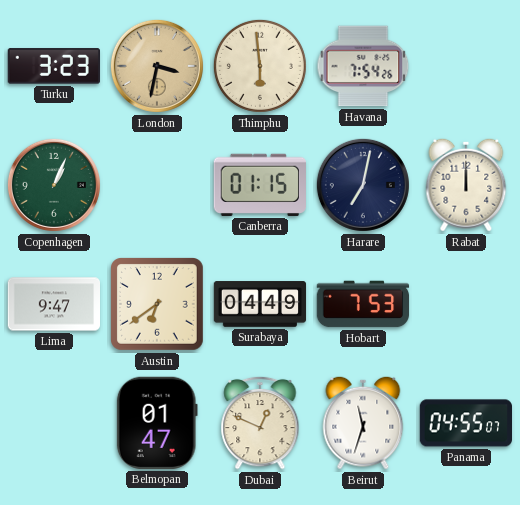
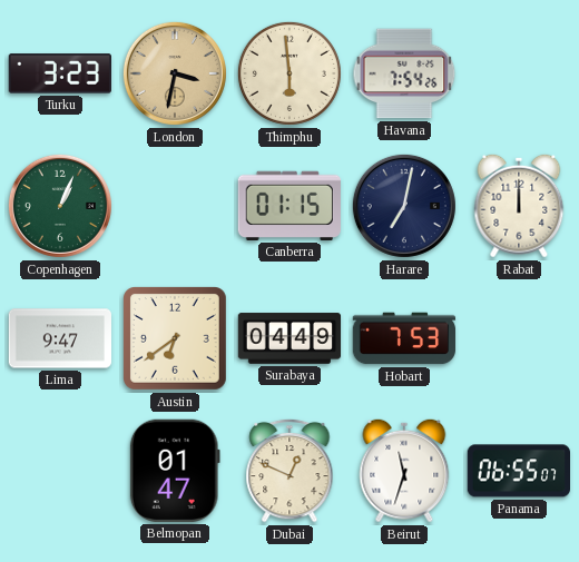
Panama: 04:55 -> 06:55 (519, 471)
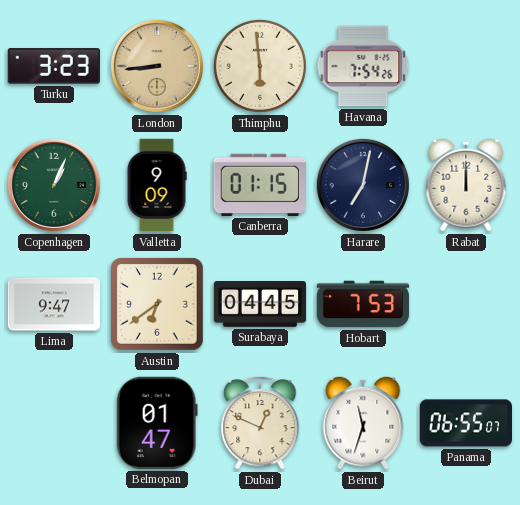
London: 3:32 -> 8:44 (157, 66)
Valletta: none -> 9:09 (157, 185)
Surabaya: 04:49 -> 04:45 (260, 304)
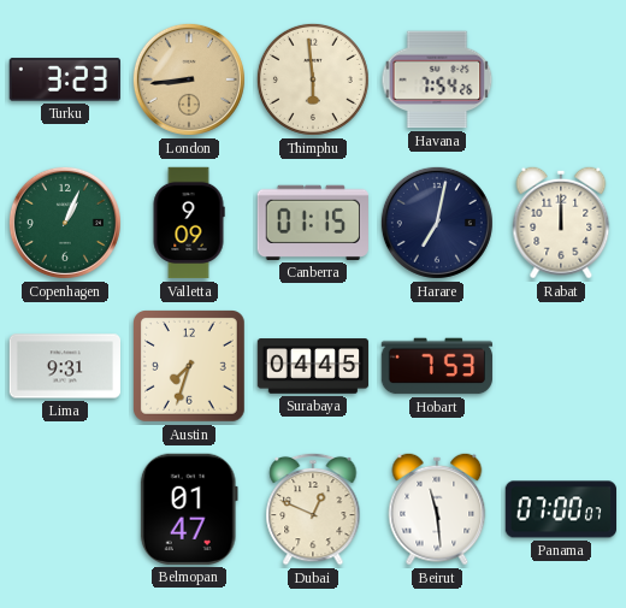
Lima: 9:47 -> 9:31 (65, 366)
Austin: 6:39 -> 7:33 (190, 367)
Beirut: 11:33 -> 11:29 (437, 509)
Panama: 06:55 -> 07:00 (561, 509)
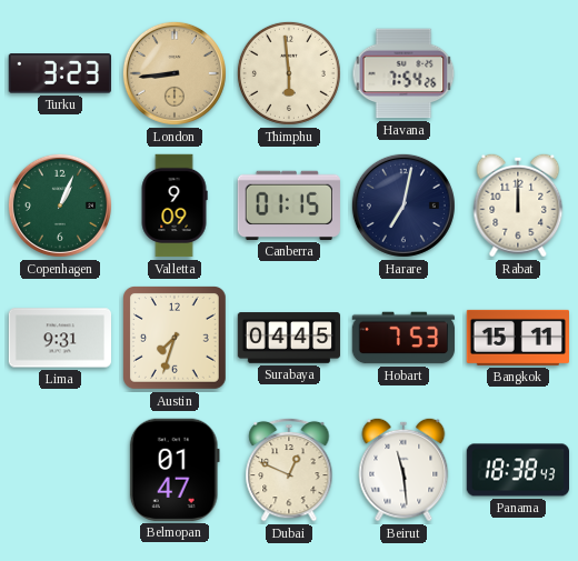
Bangkok: none -> 15:11 (517, 338)
Panama: 07:00 -> 18:38 (518, 470)
